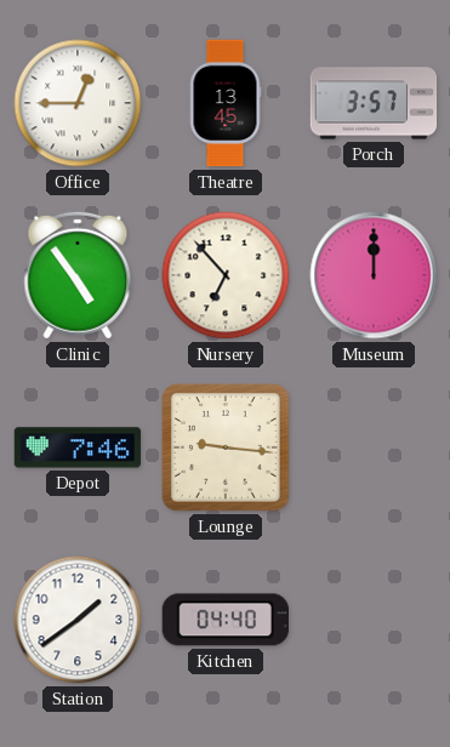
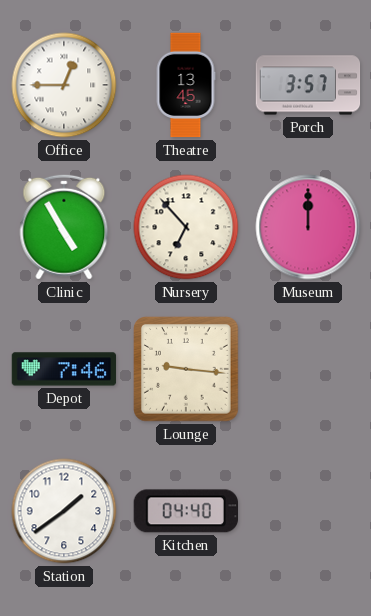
Clinic: 4:54 -> 4:55 (64, 227)
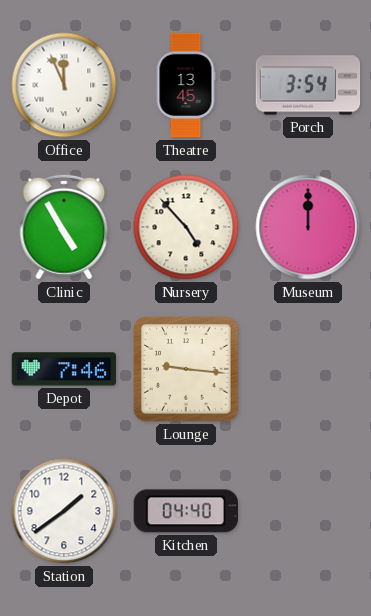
Office: 12:45 -> 11:56 (64, 85)
Porch: 3:57 -> 3:54 (308, 85)
Nursery: 6:53 -> 4:53 (186, 227)
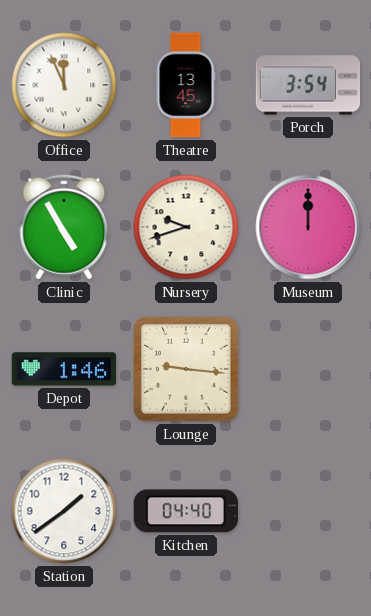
Nursery: 4:53 -> 9:42 (186, 227)
Depot: 7:46 -> 1:46 (64, 369)
